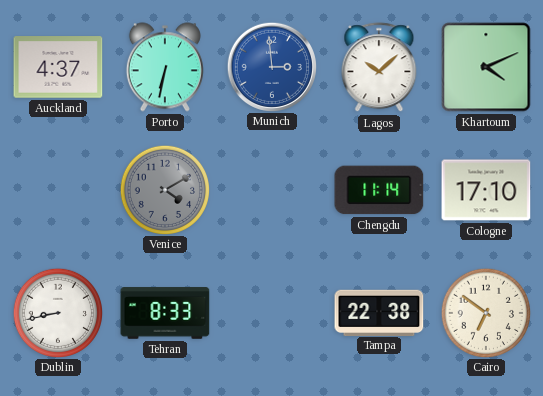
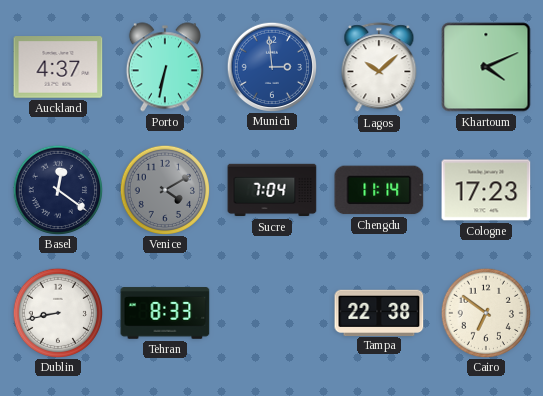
Basel: none -> 12:21 (57, 189)
Sucre: none -> 7:04 (272, 190)
Cologne: 17:10 -> 17:23 (486, 190)
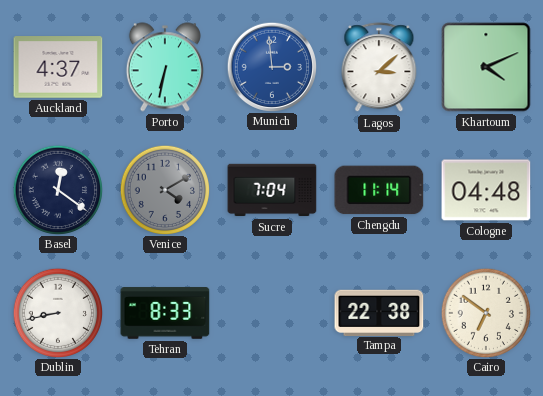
Lagos: 10:08 -> 3:08 (379, 68)
Cologne: 17:23 -> 04:48 (486, 190)
